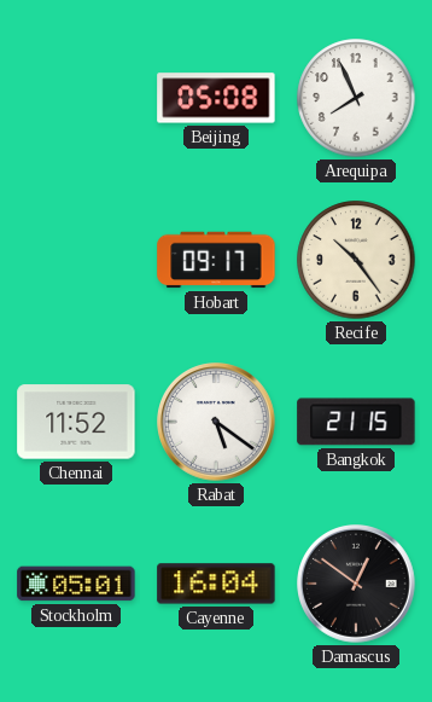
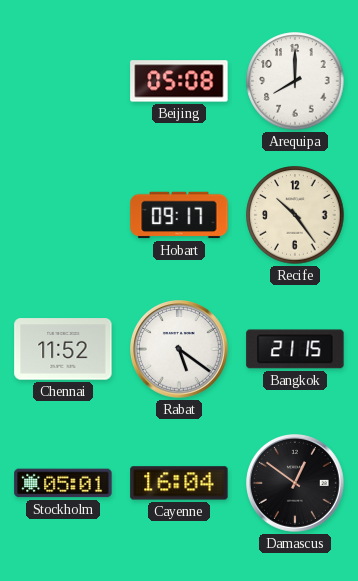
Arequipa: 7:56 -> 8:00 (295, 81)
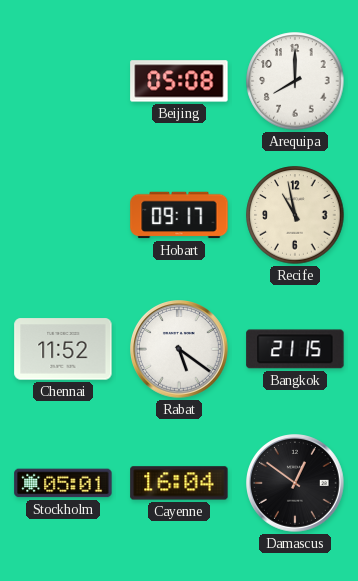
Recife: 10:24 -> 10:58 (295, 215)
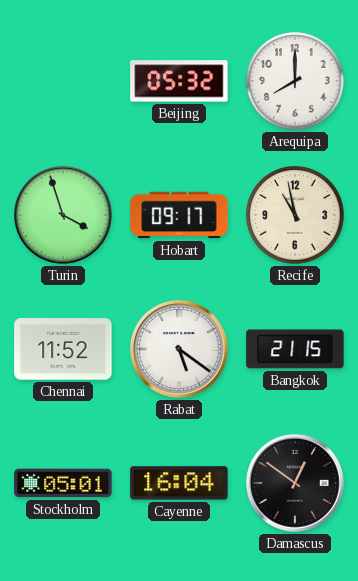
Beijing: 05:08 -> 05:32 (179, 81)
Turin: none -> 3:57 (64, 216)
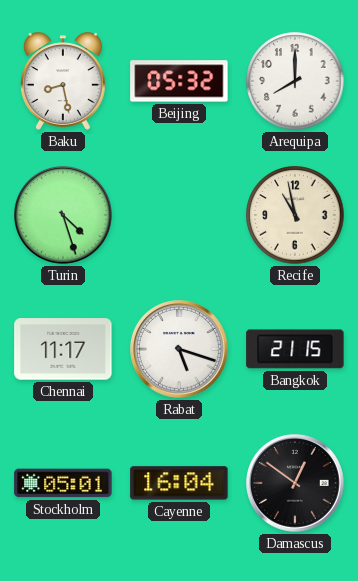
Baku: none -> 8:28 (64, 81)
Turin: 3:57 -> 4:27 (64, 216)
Hobart: 09:17 -> none (179, 215)
Chennai: 11:52 -> 11:17 (63, 349)
Rabat: 5:21 -> 5:18 (180, 350)
